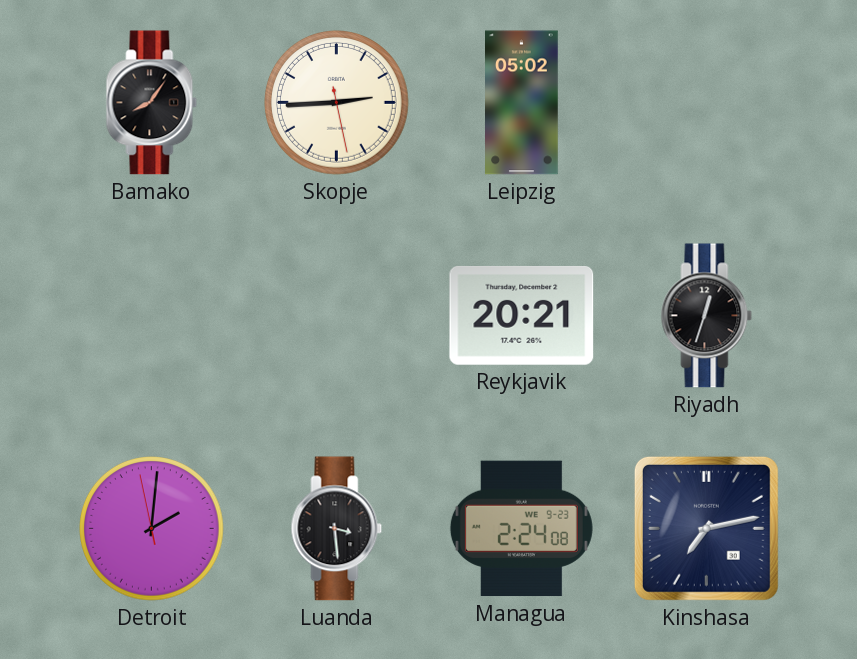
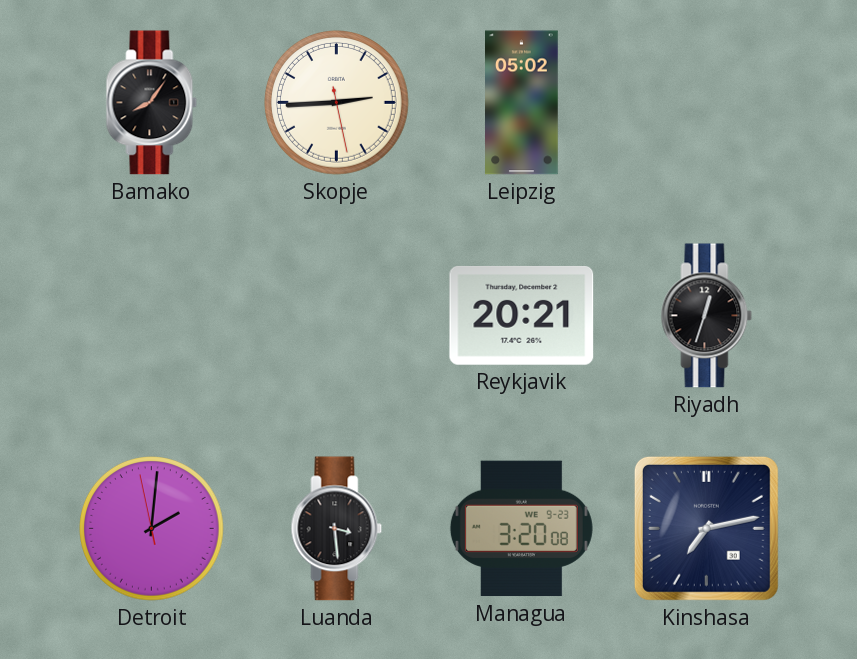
Managua: 2:24 -> 3:20 (521, 529)
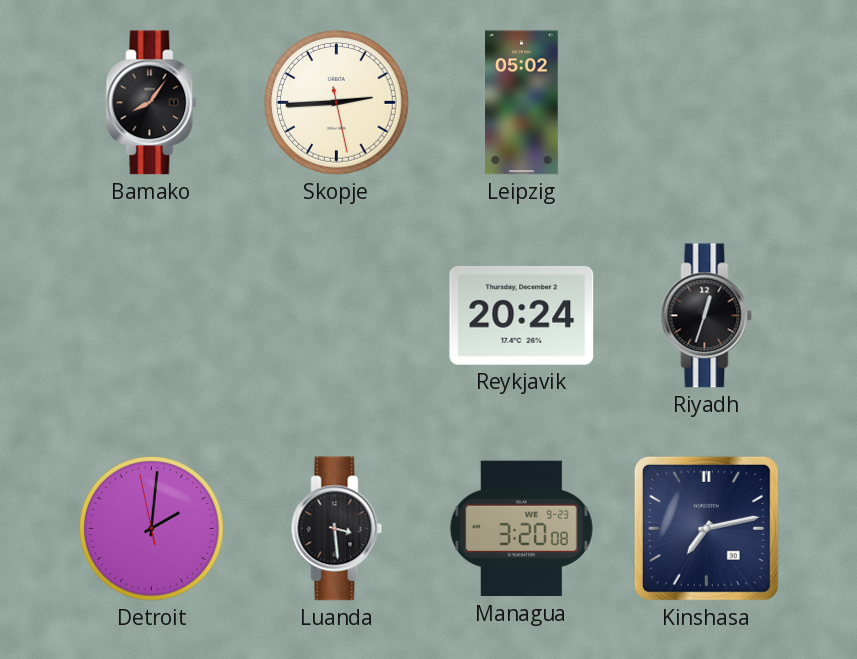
Reykjavik: 20:21 -> 20:24 (522, 315)
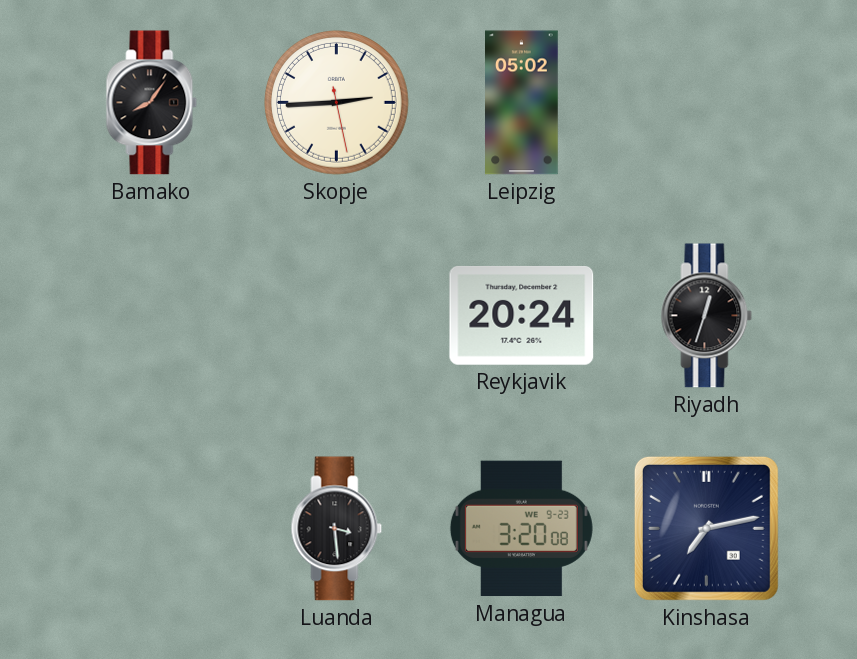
Detroit: 2:00 -> none (152, 529)
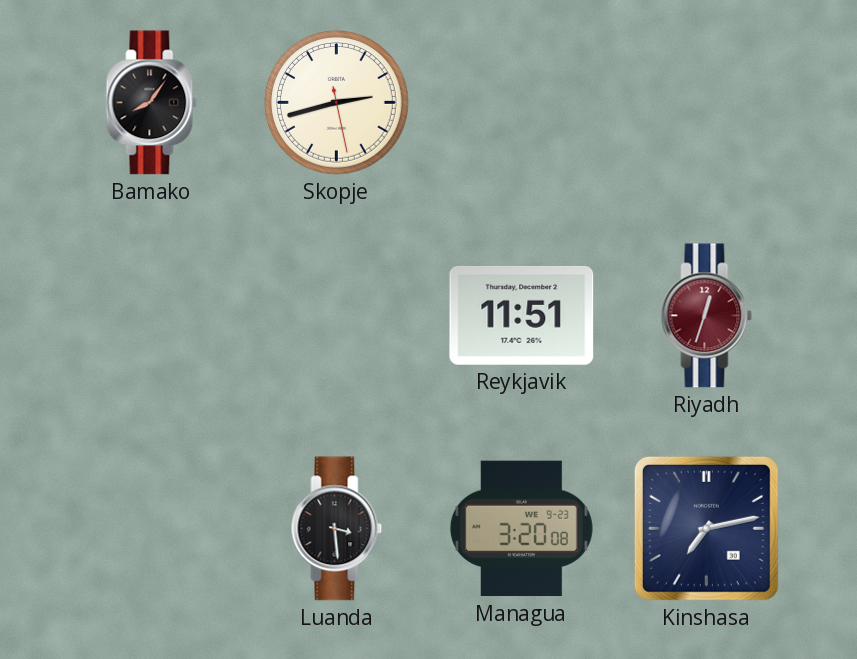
Skopje: 2:44 -> 2:42 (337, 103)
Leipzig: 05:02 -> none (522, 103)
Reykjavik: 20:24 -> 11:51 (522, 315)
Riyadh dial: black -> burgundy (707, 316)
